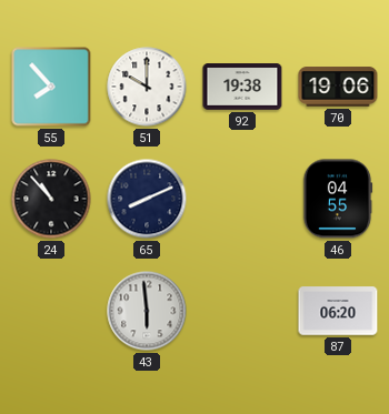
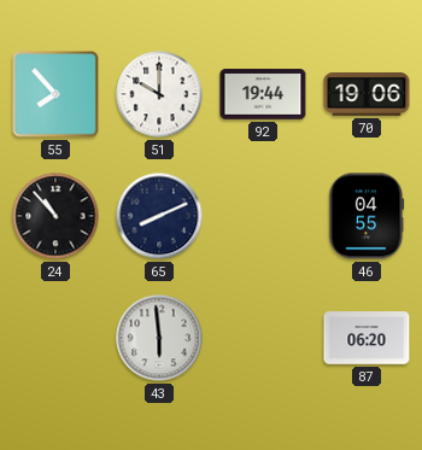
92: 19:38 -> 19:44 (263, 94)
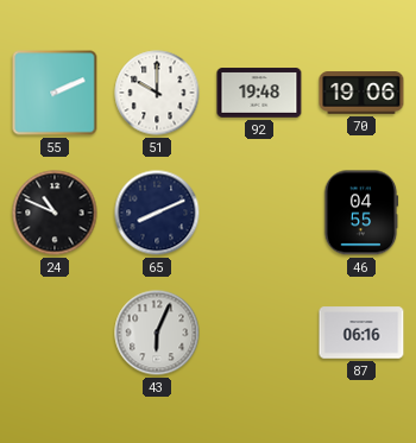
55: 7:53 -> 2:11 (55, 93)
92: 19:44 -> 19:48 (259, 93)
24: 10:53 -> 10:49 (55, 213)
43: 5:59 -> 6:04 (157, 333)
87: 06:20 -> 06:16 (361, 333)
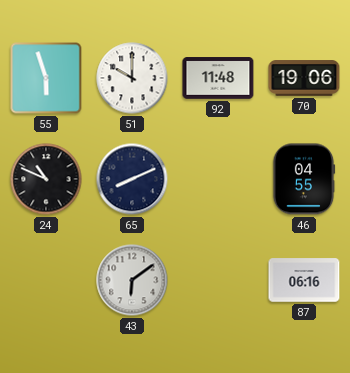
55: 2:11 -> 5:57 (46, 78)
92: 19:48 -> 11:48 (218, 78)
43: 6:04 -> 6:09 (132, 280)
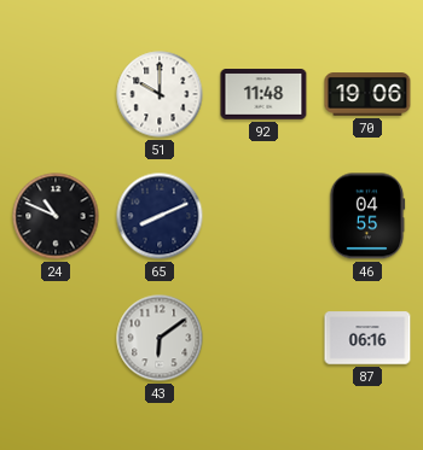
55: 5:57 -> none (46, 78)
